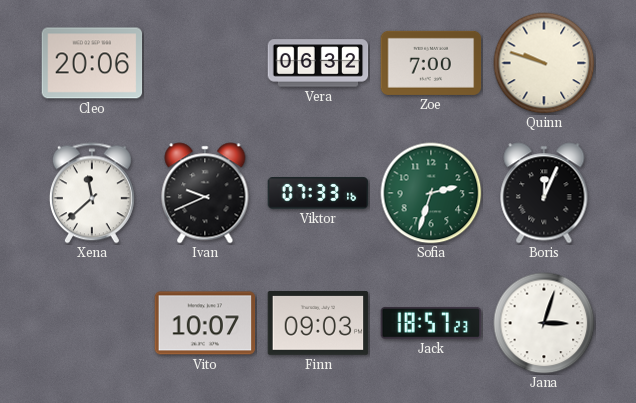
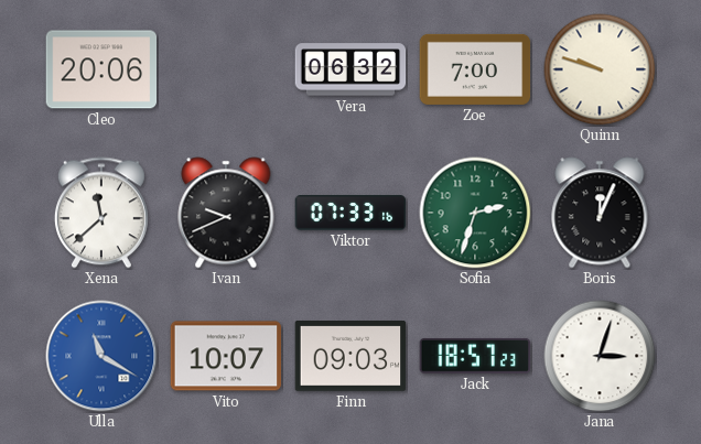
Ulla: none -> 11:20 (101, 356)
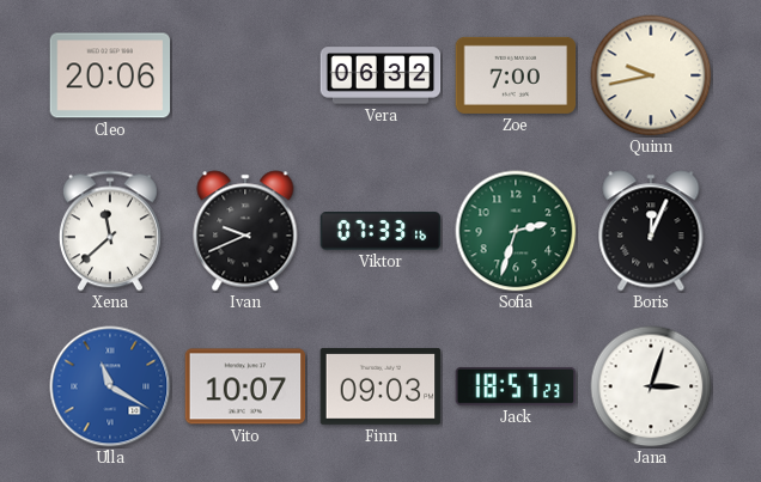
Quinn: 9:48 -> 9:43 (651, 75)
